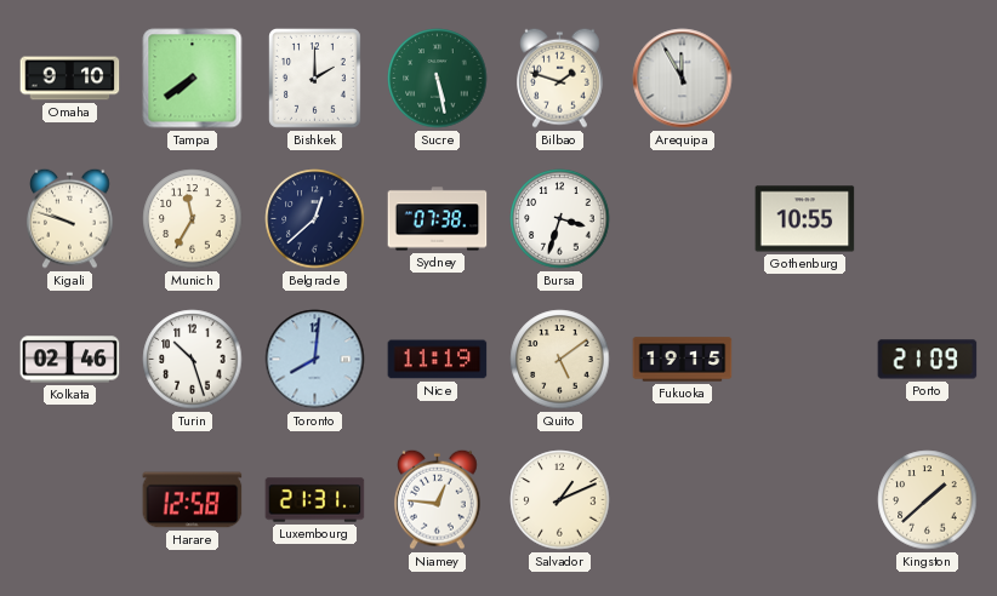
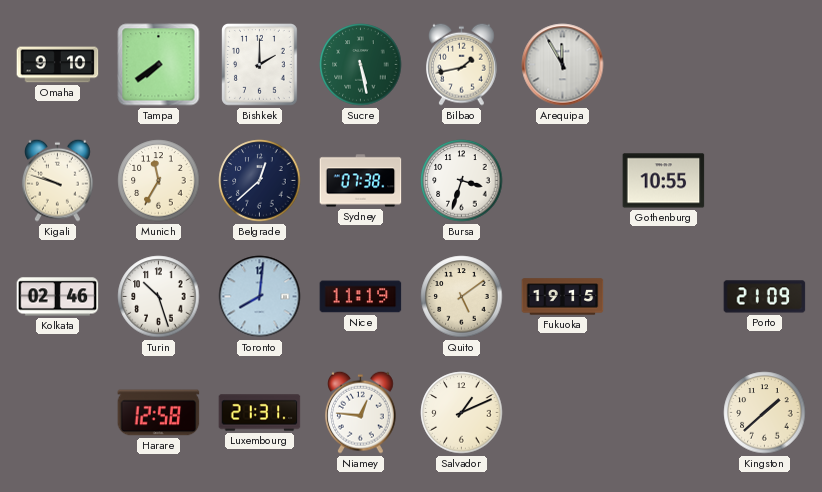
Bilbao: 1:48 -> 1:43 (462, 64)
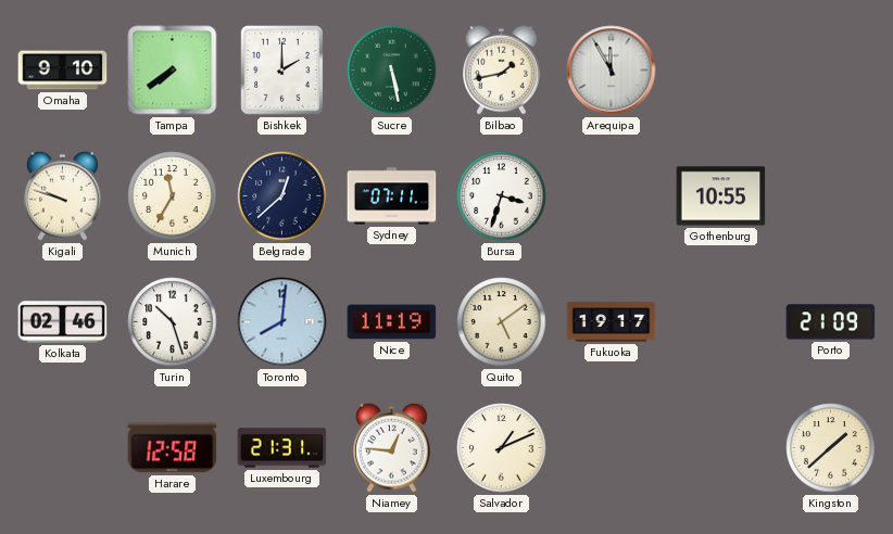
Sydney: 07:38 -> 07:11 (392, 196)
Fukuoka: 19:15 -> 19:17 (612, 322)
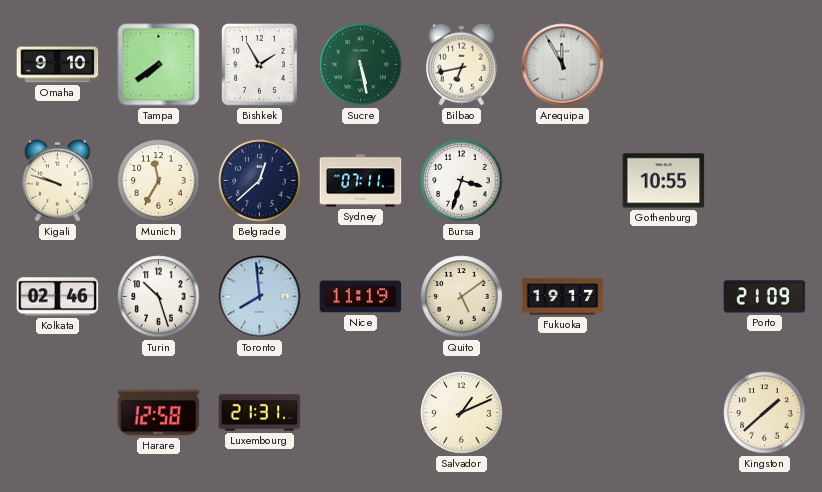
Bishkek: 2:00 -> 1:55 (260, 65)
Bilbao: 1:43 -> 6:43 (462, 64)
Toronto: 8:01 -> 7:59 (260, 297)
Niamey: 12:46 -> none (392, 447)
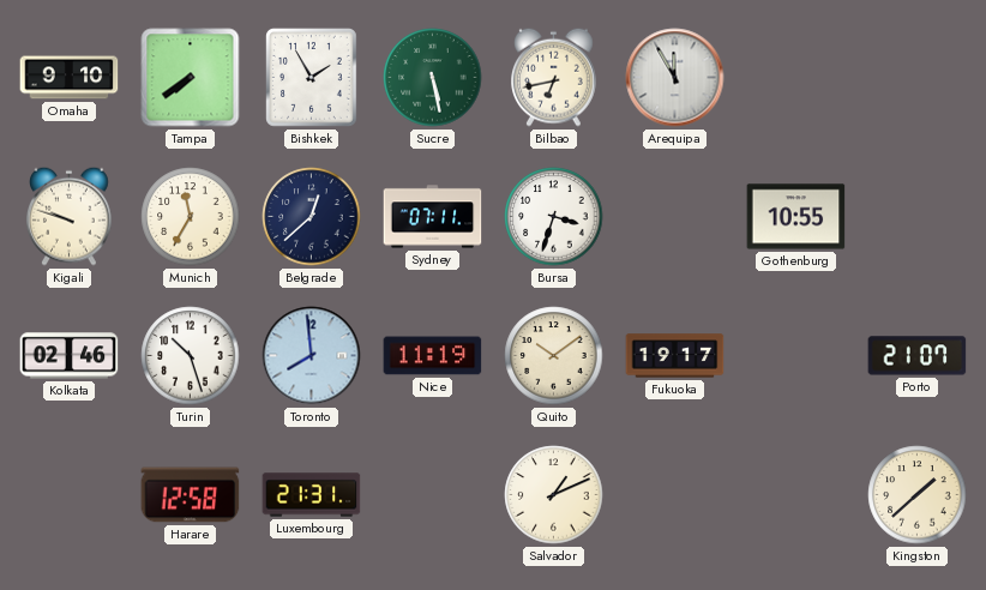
Quito: 5:09 -> 10:09 (554, 356)
Porto: 21:09 -> 21:07 (918, 356)
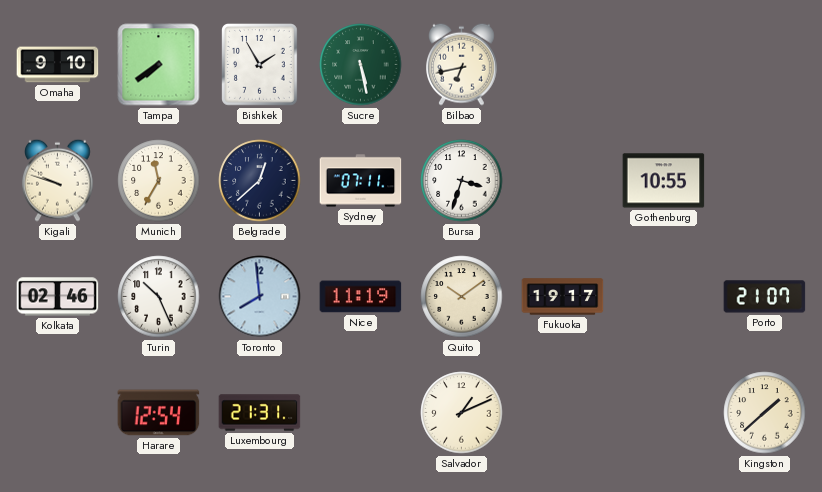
Arequipa: 11:55 -> none (675, 78)
Turin: 10:27 -> 10:26 (159, 297)
Harare: 12:58 -> 12:54 (159, 413)
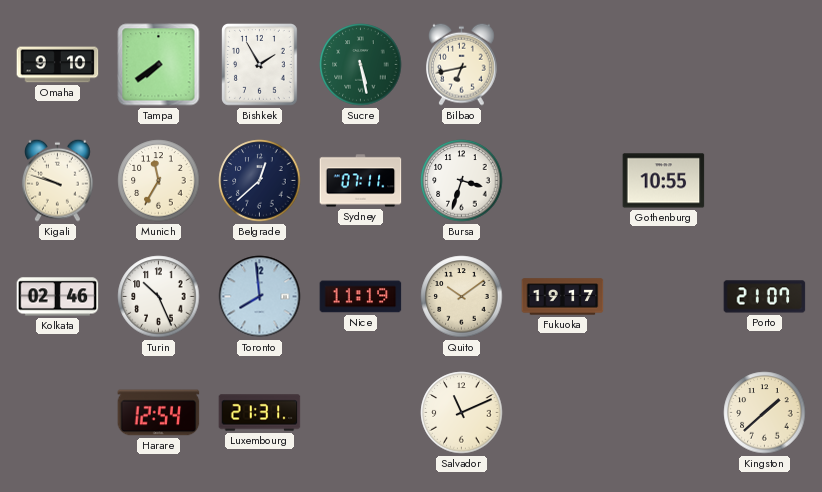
Salvador: 1:11 -> 11:11 (462, 413)
